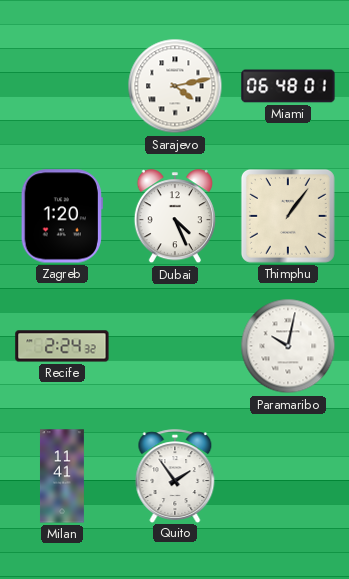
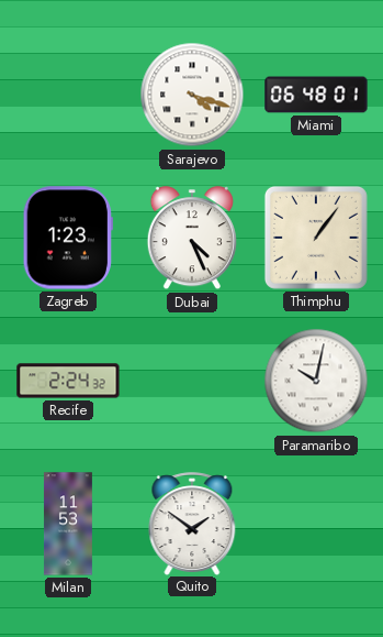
Sarajevo: 4:13 -> 4:18 (192, 95)
Zagreb: 1:20 -> 1:23 (68, 238)
Milan: 11:41 -> 11:53 (68, 524)
Quito: 1:54 -> 1:51 (192, 524)
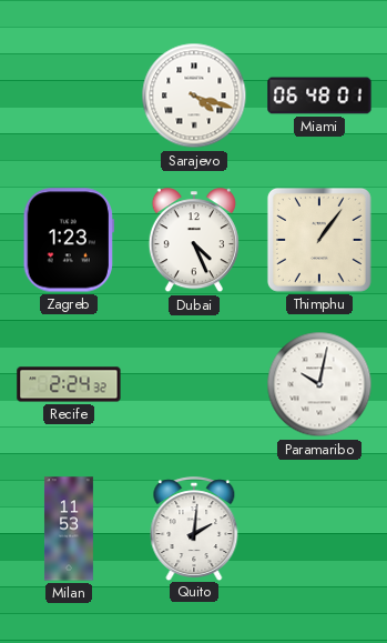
Quito: 1:51 -> 2:01 (194, 529)
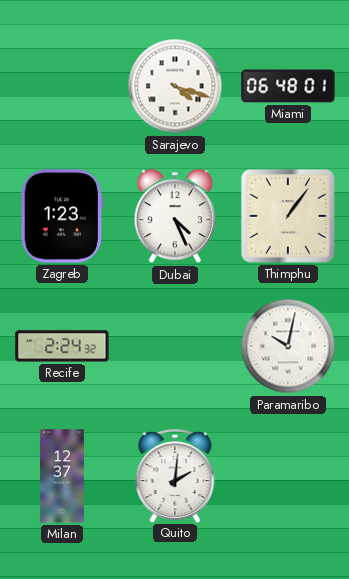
Milan: 11:53 -> 12:37 (62, 476)
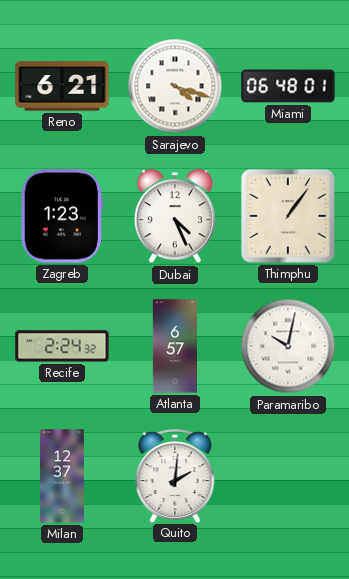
Reno: none -> 6:21 (62, 86)
Atlanta: none -> 6:57 (174, 346)
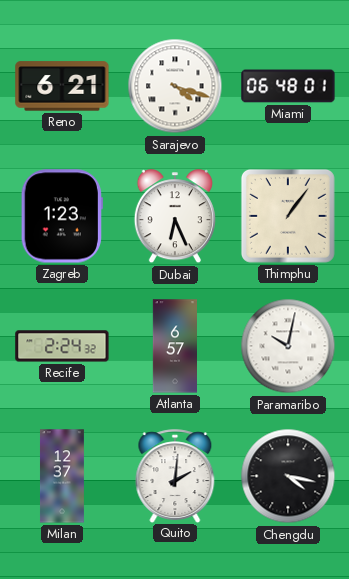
Dubai: 4:26 -> 6:26 (175, 217)
Chengdu: none -> 4:17 (288, 476)
